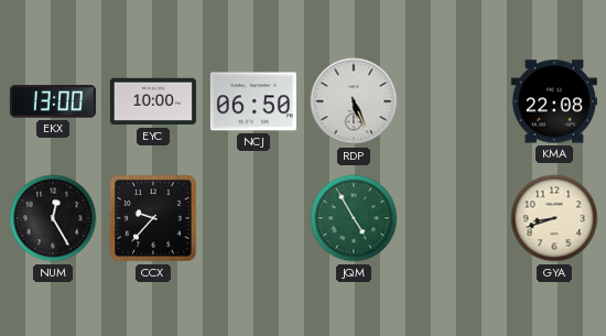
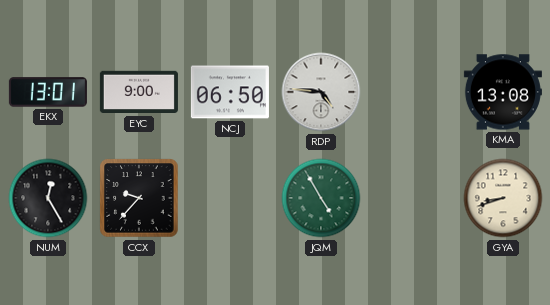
EKX: 13:00 -> 13:01 (48, 92)
EYC: 10:00 -> 9:00 (139, 92)
RDP: 5:26 -> 4:46 (321, 92)
KMA: 22:08 -> 13:08 (503, 92)
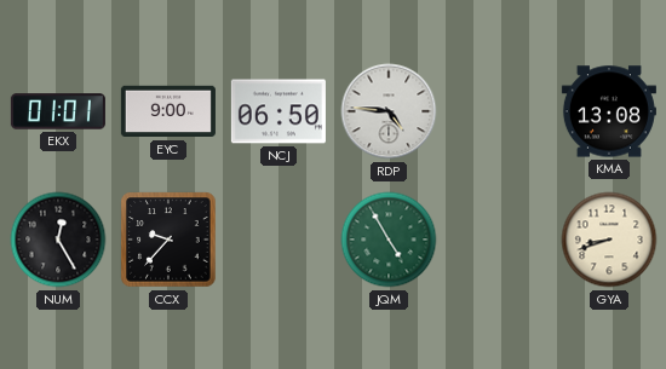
EKX: 13:01 -> 01:01 (58, 111)
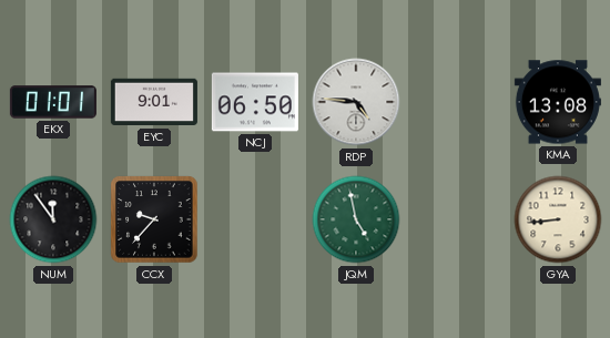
EYC: 9:00 -> 9:01 (154, 102)
NUM: 12:25 -> 11:54 (53, 219)
JQM: 4:55 -> 4:58 (356, 219)
GYA: 8:42 -> 8:44 (558, 219)
